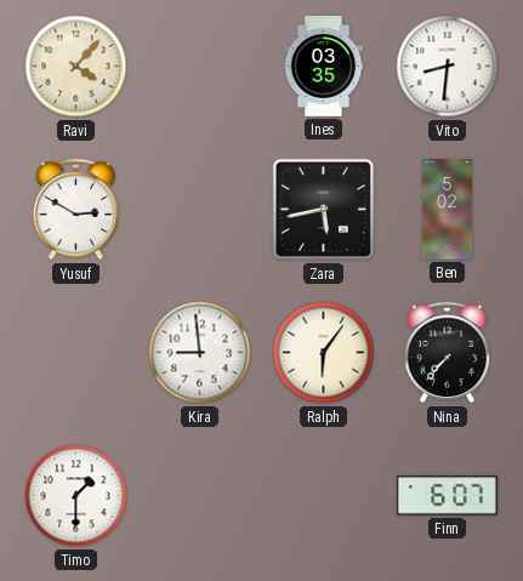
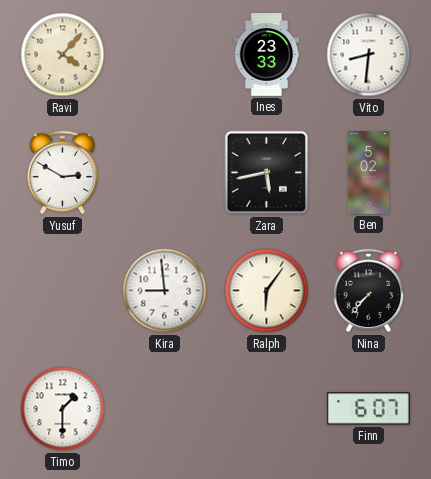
Ines: 03:35 -> 23:33 (267, 55)
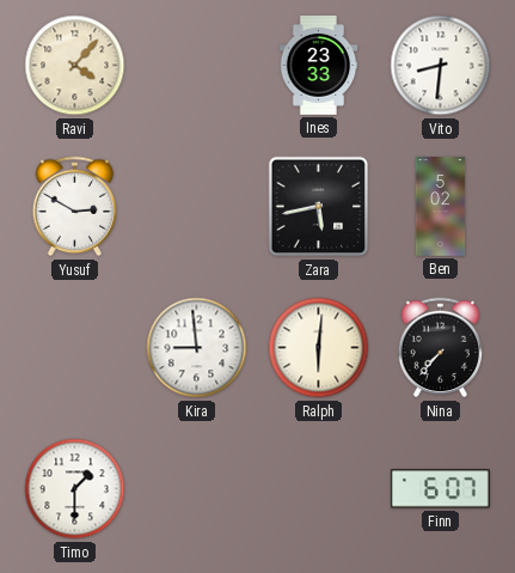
Ralph: 6:06 -> 6:01 (319, 348)
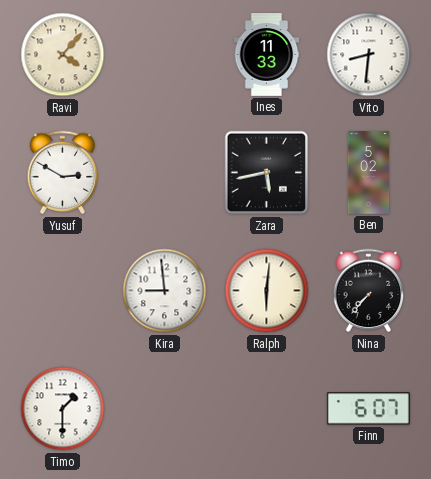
Ines: 23:33 -> 11:33 (267, 55)
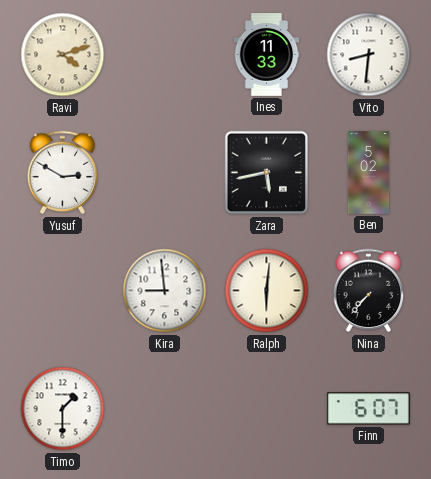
Ravi: 4:07 -> 4:12 (63, 55)
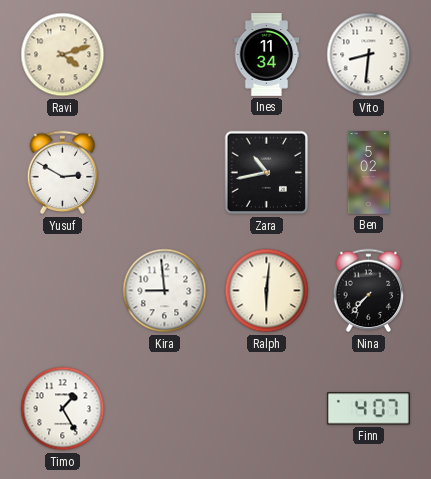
Ines: 11:33 -> 11:34 (267, 55)
Zara: 5:43 -> 10:43 (267, 173)
Timo: 1:30 -> 1:25 (63, 409)
Finn: 6:07 -> 4:07 (368, 409)
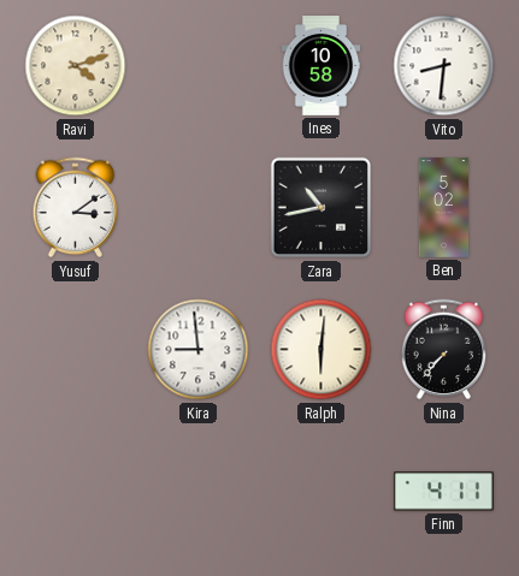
Ines: 11:34 -> 10:58 (322, 66)
Yusuf: 2:50 -> 3:09 (76, 208)
Timo: 1:25 -> none (63, 409)
Finn: 4:07 -> 4:11 (443, 492)
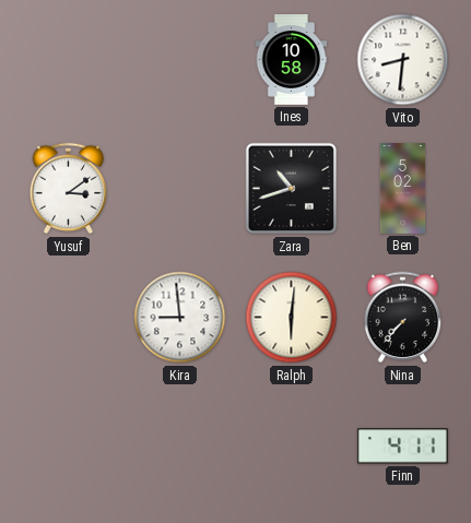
Ravi: 4:12 -> none (76, 66)
Zara: 10:43 -> 10:42 (292, 189)
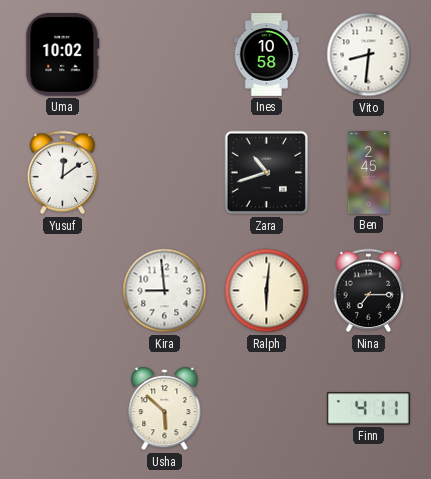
Uma: none -> 10:02 (63, 54)
Yusuf: 3:09 -> 12:09 (63, 173)
Ben: 5:02 -> 2:45 (369, 173)
Nina: 7:37 -> 7:15 (369, 291)
Usha: none -> 5:52 (165, 409)
